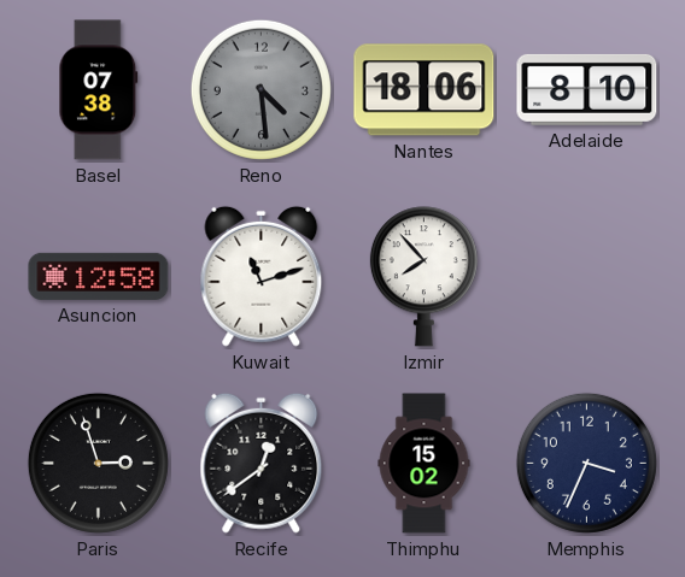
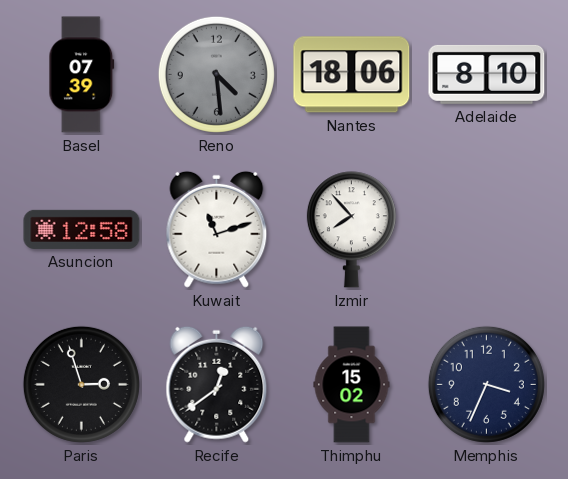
Basel: 07:38 -> 07:39 (82, 75)
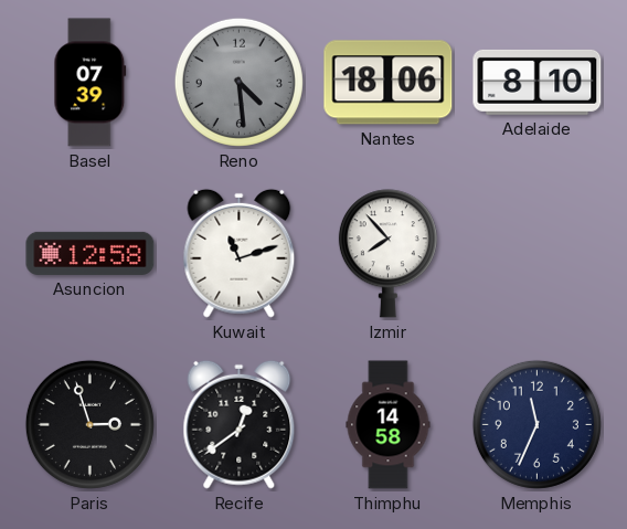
Thimphu: 15:02 -> 14:58 (389, 425)
Memphis: 3:34 -> 11:34 (536, 424)
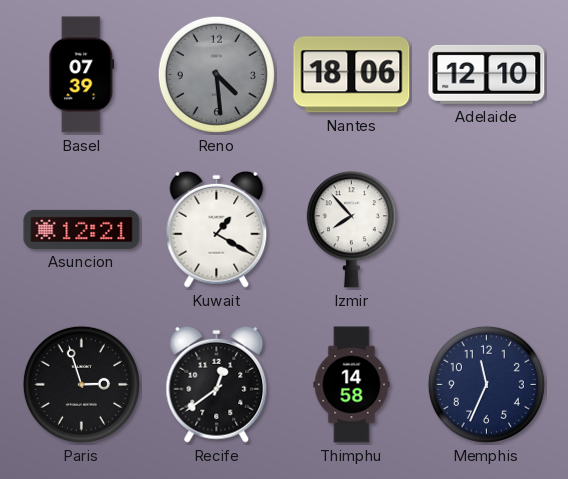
Adelaide: 8:10 -> 12:10 (487, 74)
Asuncion: 12:58 -> 12:21 (82, 229)
Kuwait: 11:12 -> 1:20 (217, 229)
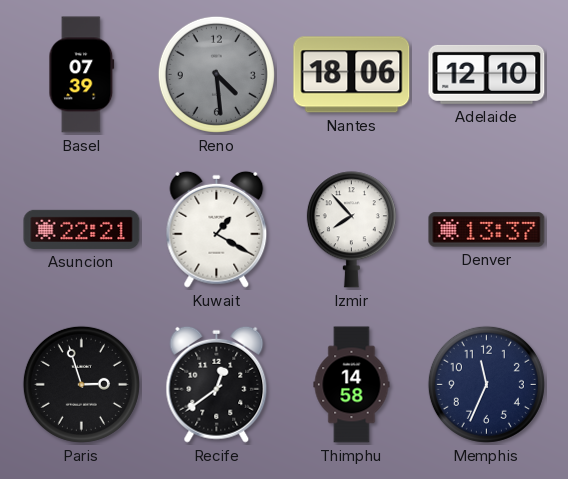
Asuncion: 12:21 -> 22:21 (82, 229)
Denver: none -> 13:37 (487, 230)
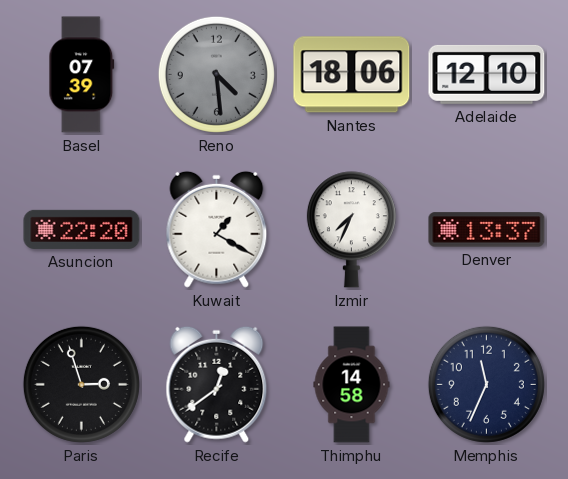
Asuncion: 22:21 -> 22:20 (82, 229)
Izmir: 7:53 -> 7:34 (351, 230)
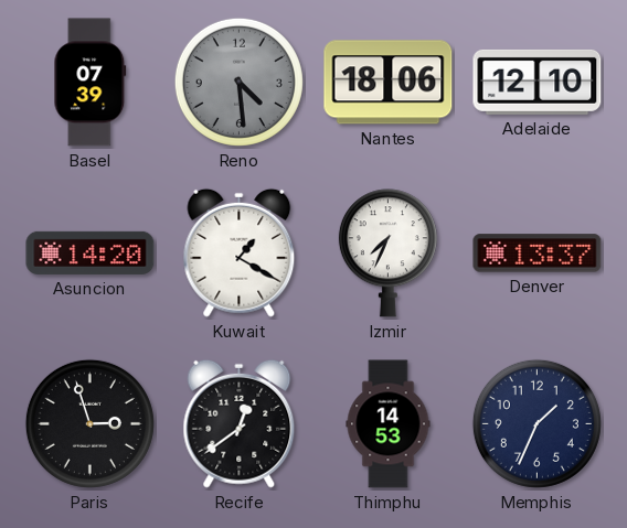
Asuncion: 22:20 -> 14:20 (91, 252)
Thimphu: 14:58 -> 14:53 (389, 424)
Memphis: 11:34 -> 1:34 (536, 423)
